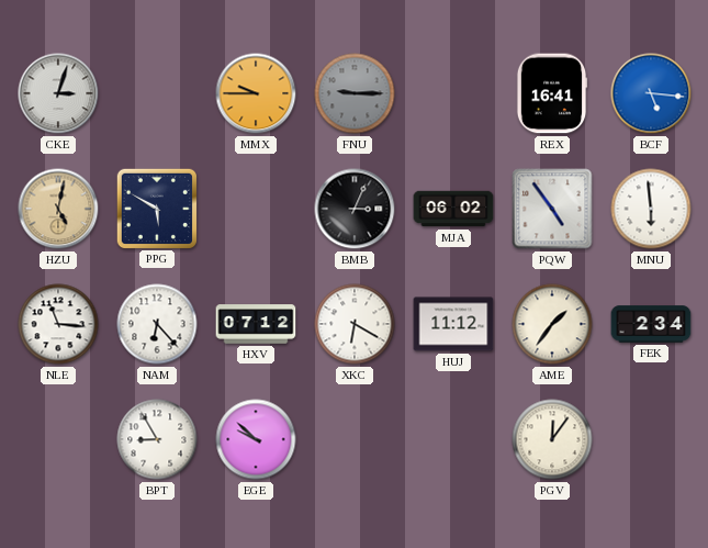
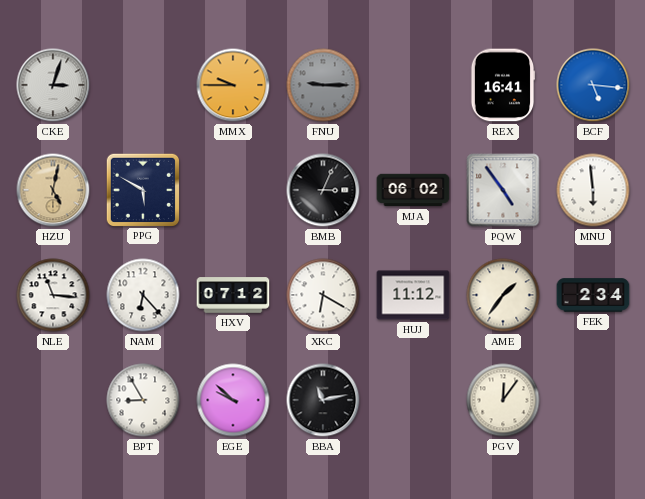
BBA: none -> 11:13 (323, 400)
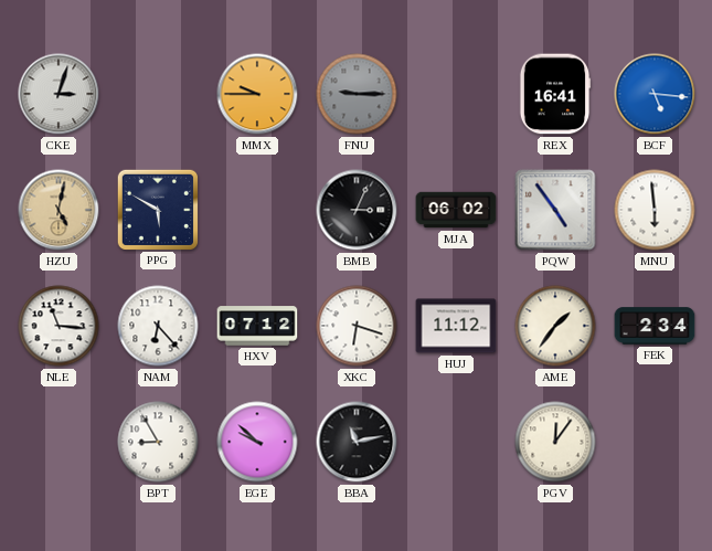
XKC: 6:20 -> 6:18 (357, 326)
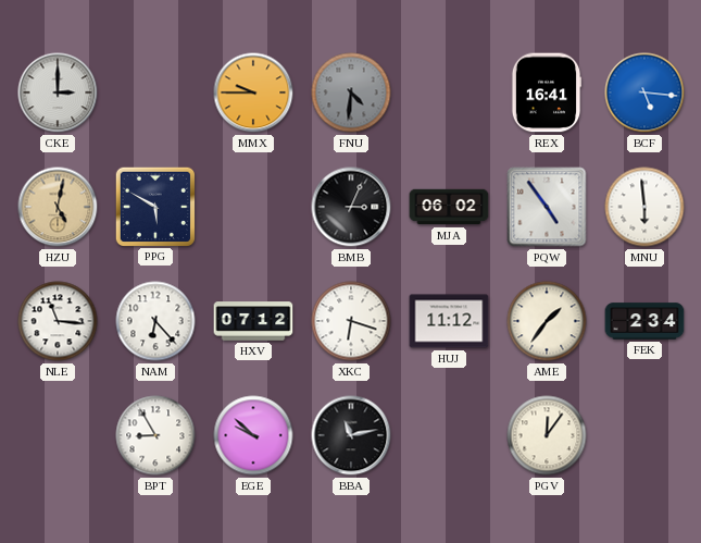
CKE: 3:03 -> 3:00 (58, 92)
FNU: 9:15 -> 4:31 (351, 92)
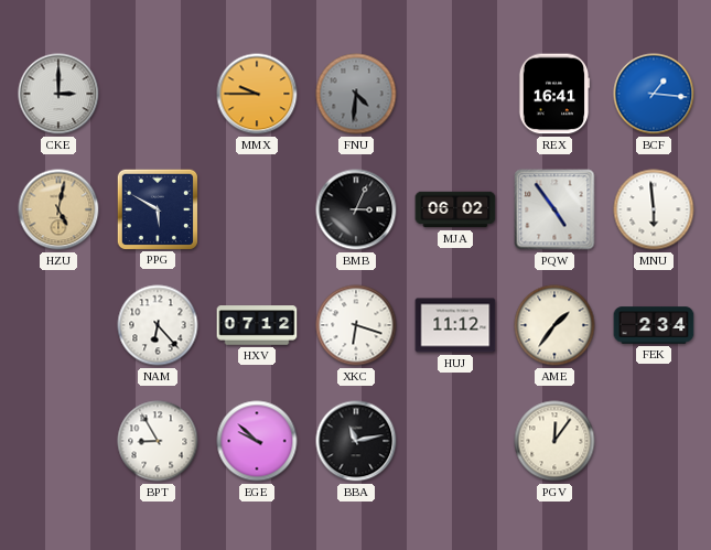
BCF: 5:16 -> 1:16 (654, 94)
NLE: 11:16 -> none (58, 321)
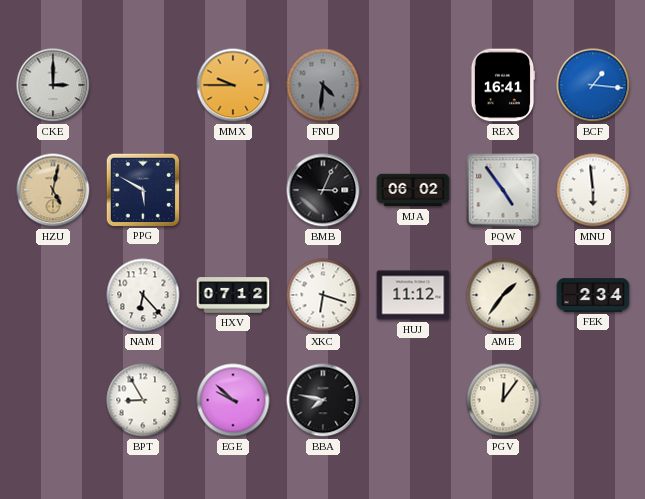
BBA: 11:13 -> 7:47 (323, 400)
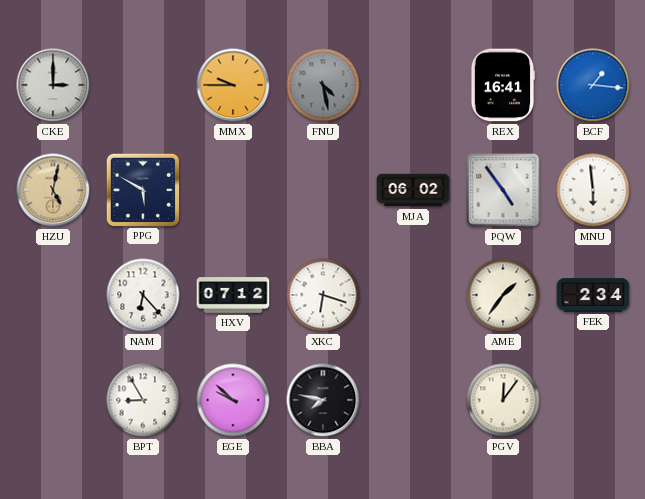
FNU: 4:31 -> 4:28 (323, 85)
BMB: 3:04 -> none (323, 190)
HUJ: 11:12 -> none (413, 295)
